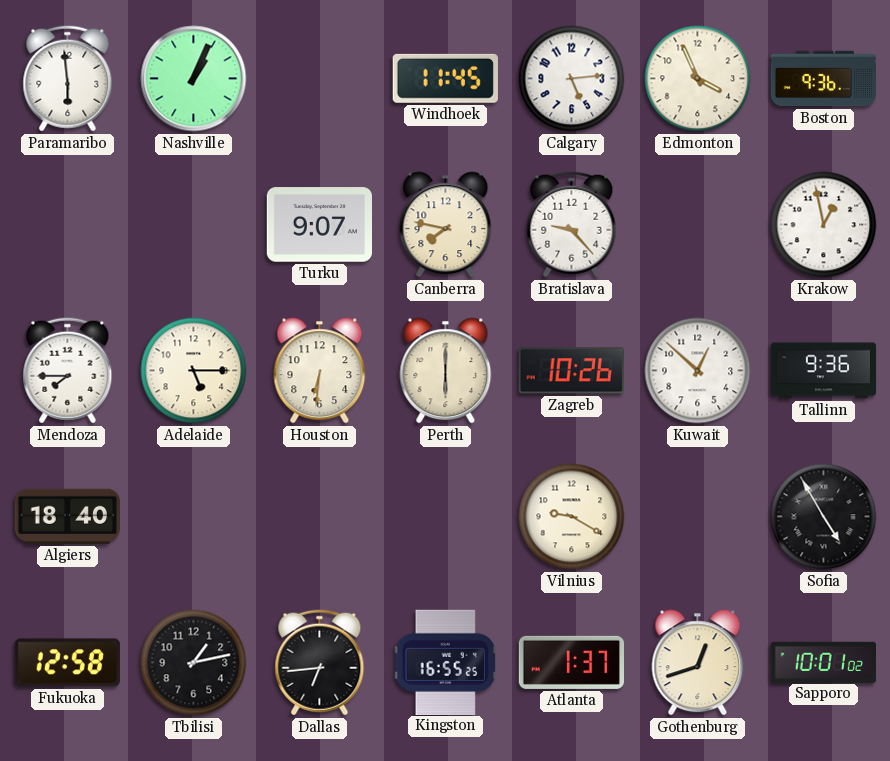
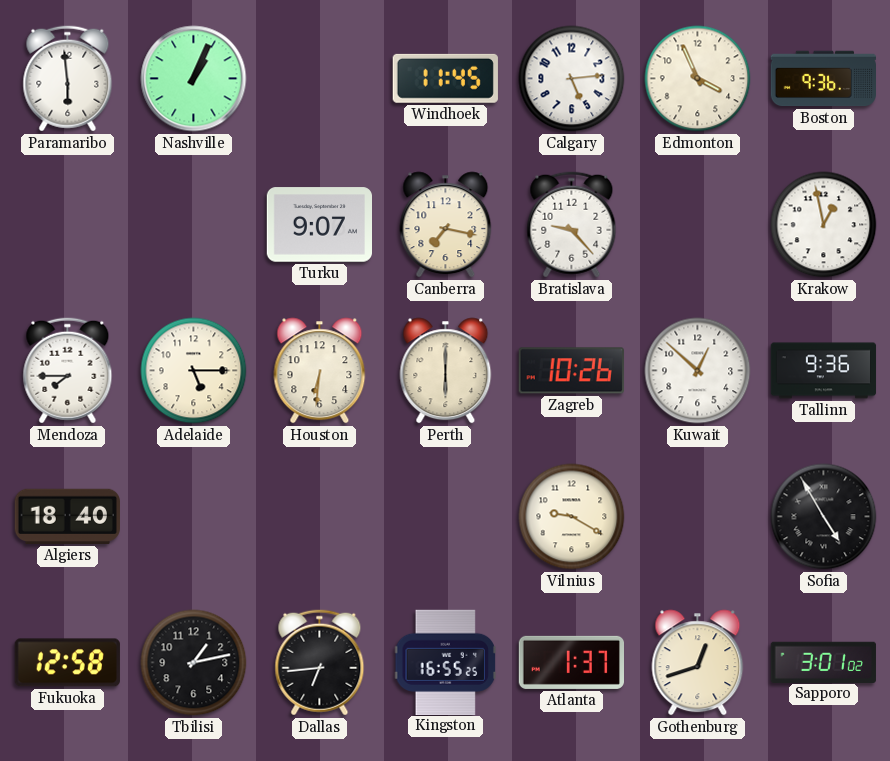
Canberra: 7:47 -> 7:17 (446, 225)
Sapporo: 10:01 -> 3:01 (823, 662)
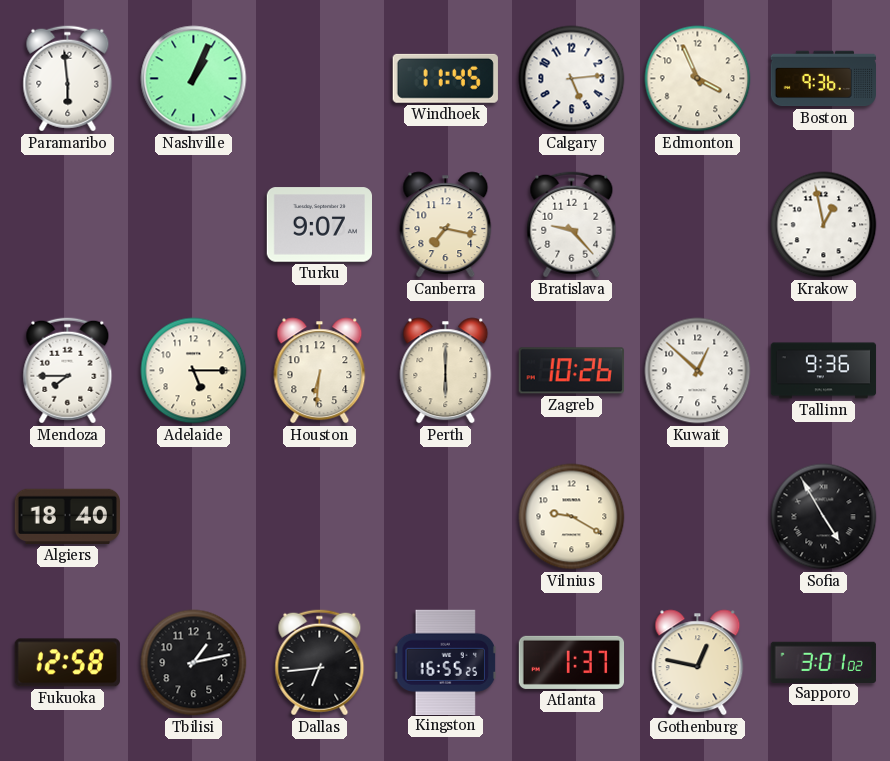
Gothenburg: 12:42 -> 12:47 (698, 663)
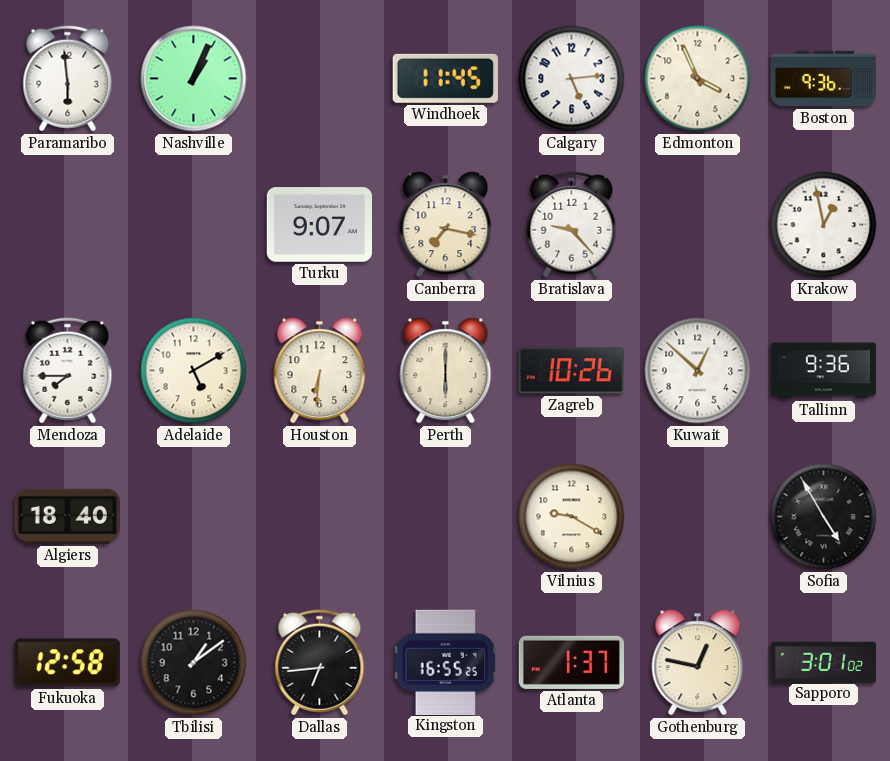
Adelaide: 5:15 -> 5:10 (194, 371)
Tbilisi: 1:13 -> 1:09 (194, 663)
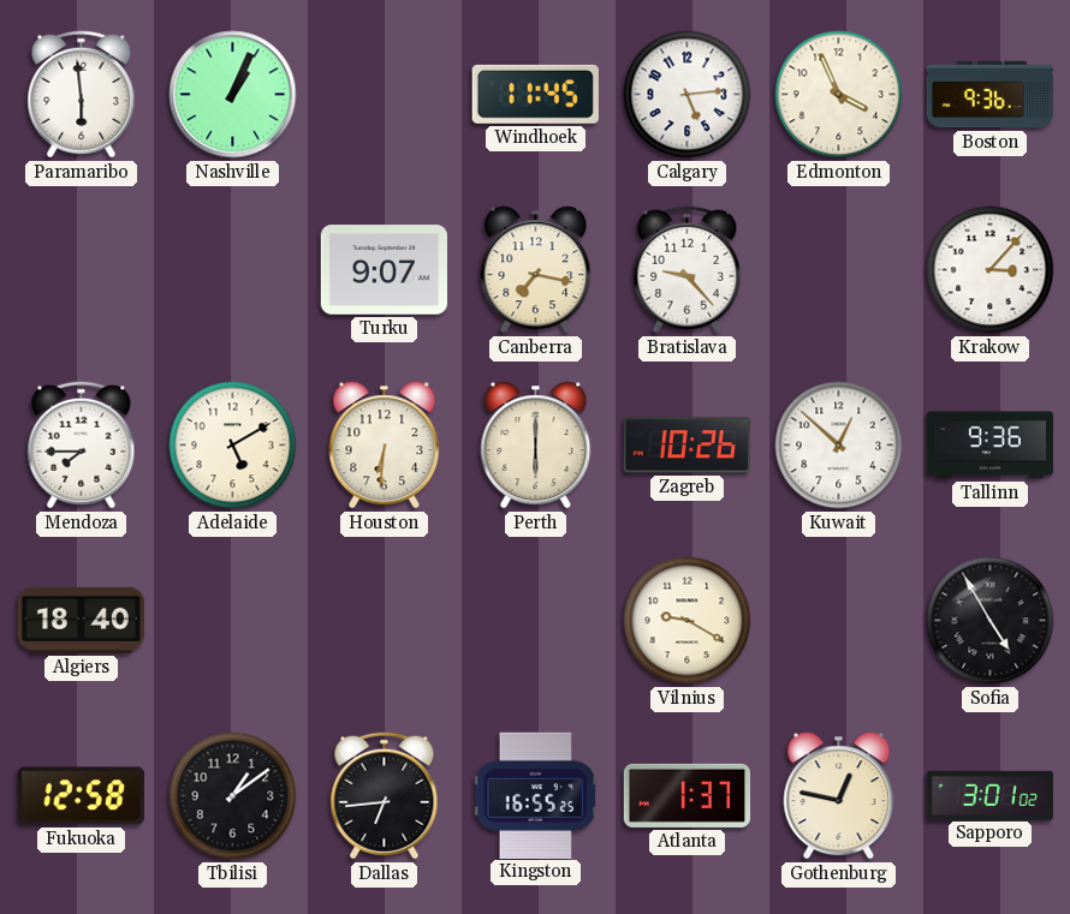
Krakow: 12:58 -> 3:07 (991, 270)
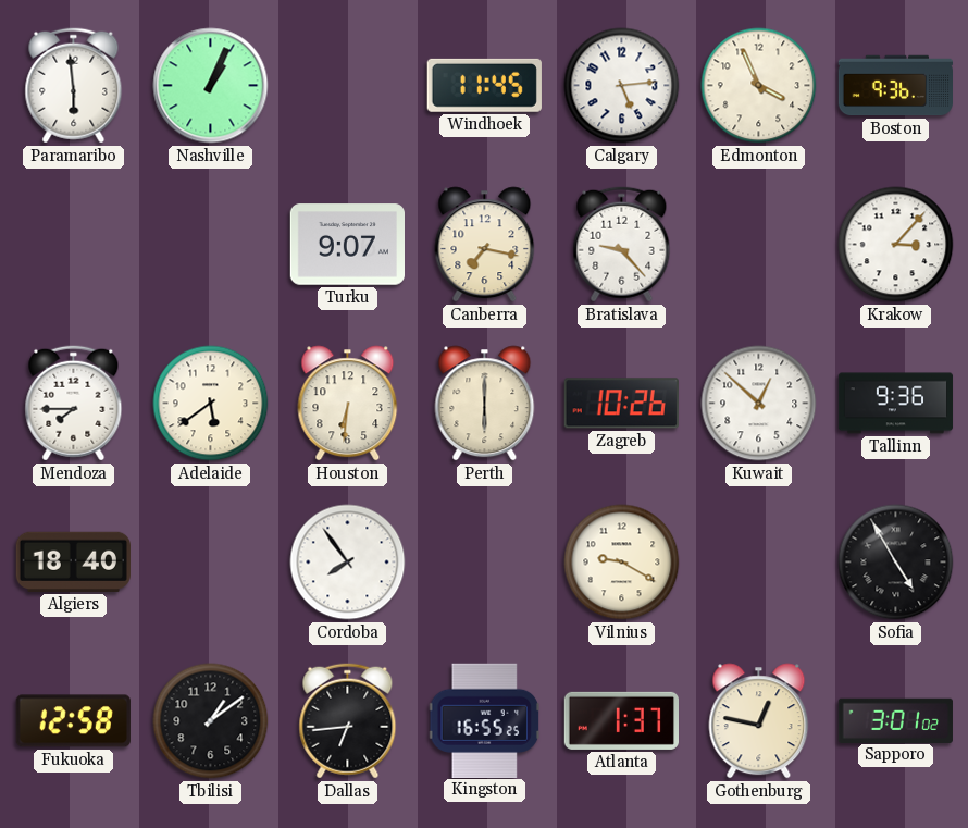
Adelaide: 5:10 -> 5:39 (211, 404)
Cordoba: none -> 7:54 (348, 563)
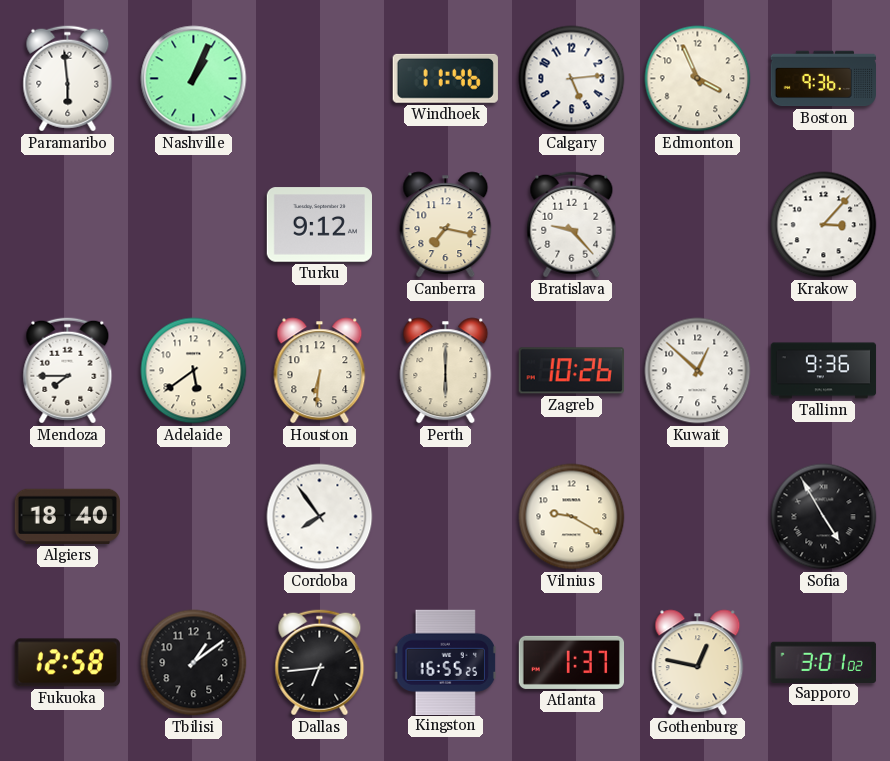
Windhoek: 11:45 -> 11:46 (445, 78)
Turku: 9:07 -> 9:12 (319, 225)
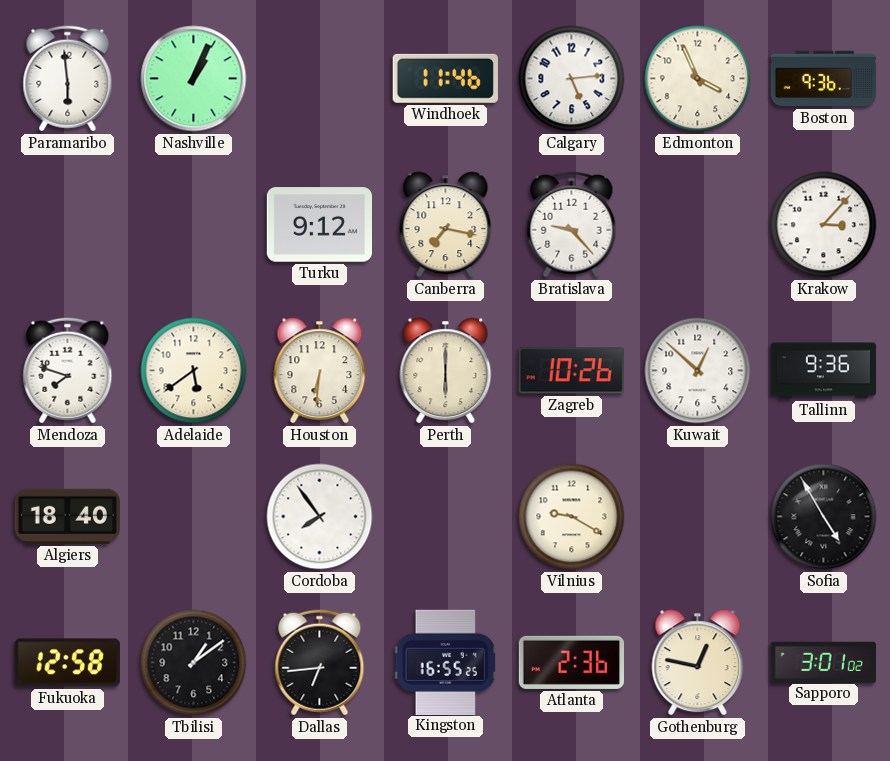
Mendoza: 7:45 -> 7:48 (68, 371)
Atlanta: 1:37 -> 2:36 (571, 662)
